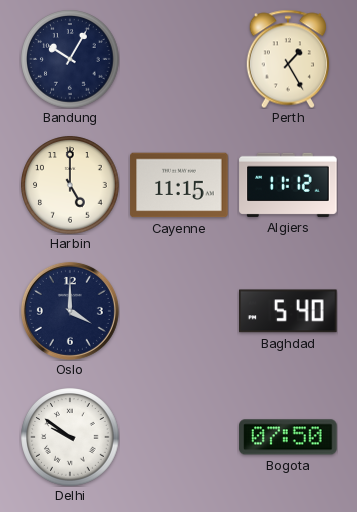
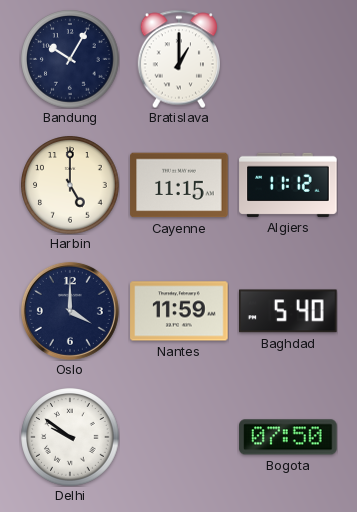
Bratislava: none -> 1:00 (178, 59)
Perth: 1:25 -> none (287, 59)
Nantes: none -> 11:59 (179, 311)
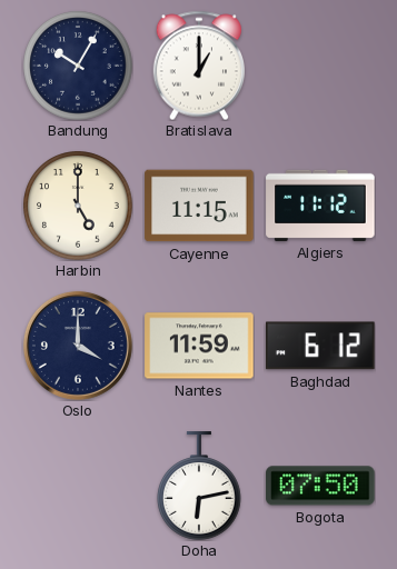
Baghdad: 5:40 -> 6:12 (321, 346)
Delhi: 9:51 -> none (70, 437)
Doha: none -> 6:13 (200, 486)
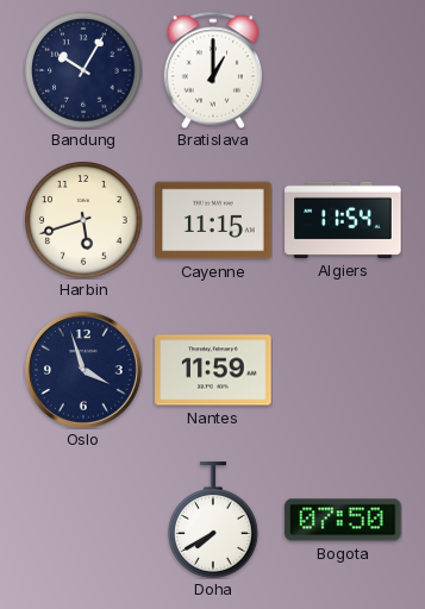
Harbin: 5:00 -> 5:42 (83, 220)
Algiers: 11:12 -> 11:54 (343, 220)
Oslo: 4:00 -> 3:57 (83, 370)
Baghdad: 6:12 -> none (321, 346)
Doha: 6:13 -> 7:40 (214, 520)
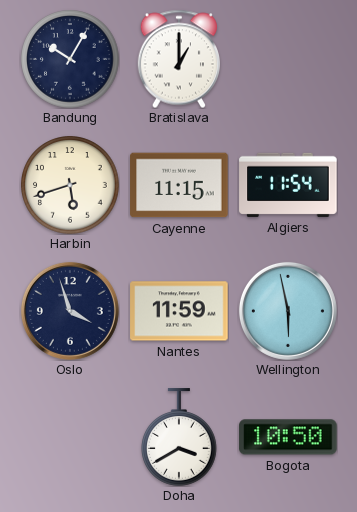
Wellington: none -> 5:58 (288, 311)
Doha: 7:40 -> 3:40 (180, 437)
Bogota: 07:50 -> 10:50 (288, 437)
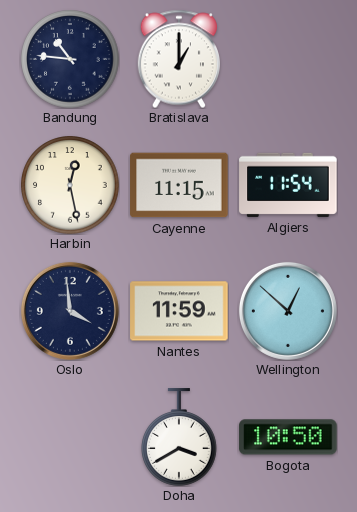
Bandung: 10:05 -> 10:46 (70, 59)
Harbin: 5:42 -> 12:28 (70, 185)
Oslo: 3:57 -> 3:59 (70, 311)
Wellington: 5:58 -> 12:52 (288, 311)
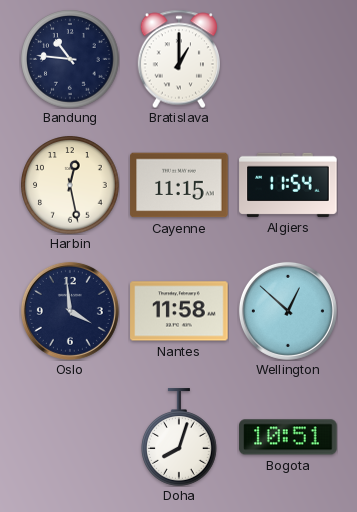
Nantes: 11:59 -> 11:58 (179, 311)
Doha: 3:40 -> 8:03 (180, 437)
Bogota: 10:50 -> 10:51 (288, 437)
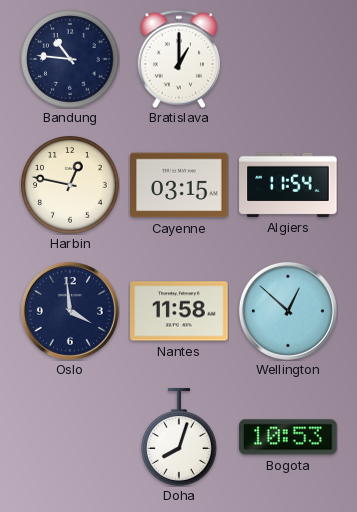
Harbin: 12:28 -> 12:47 (70, 185)
Cayenne: 11:15 -> 03:15 (179, 185)
Bogota: 10:51 -> 10:53 (288, 437)
